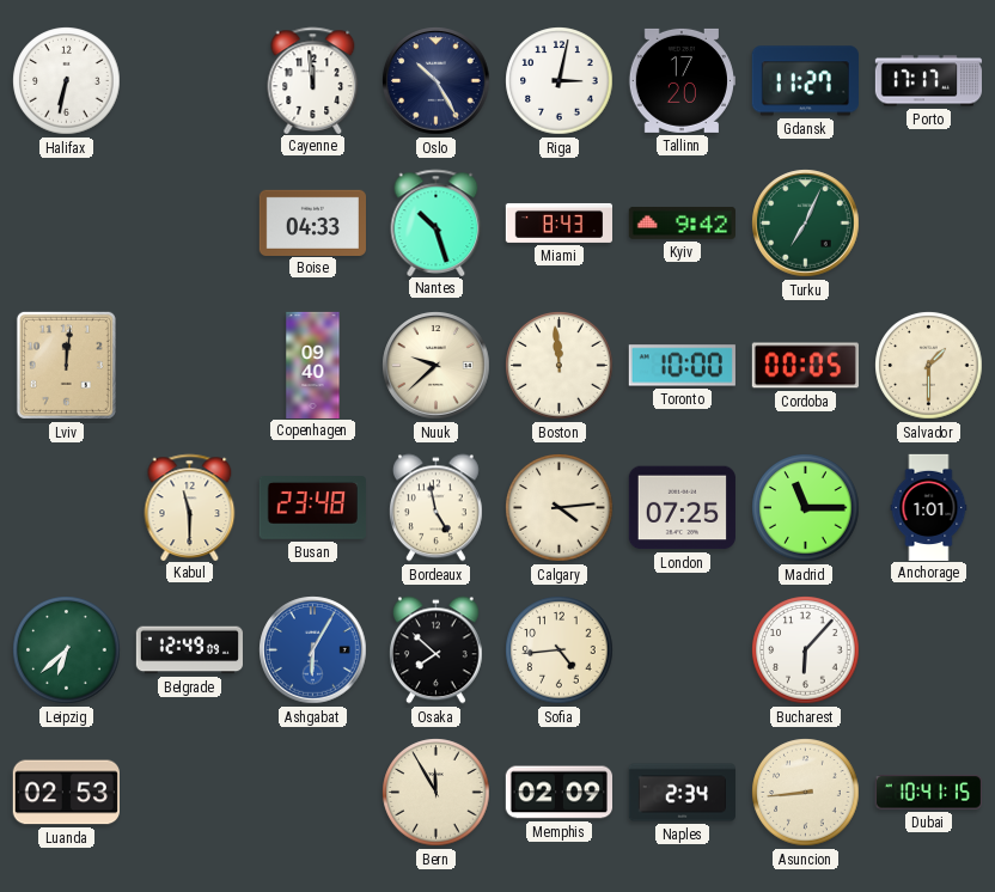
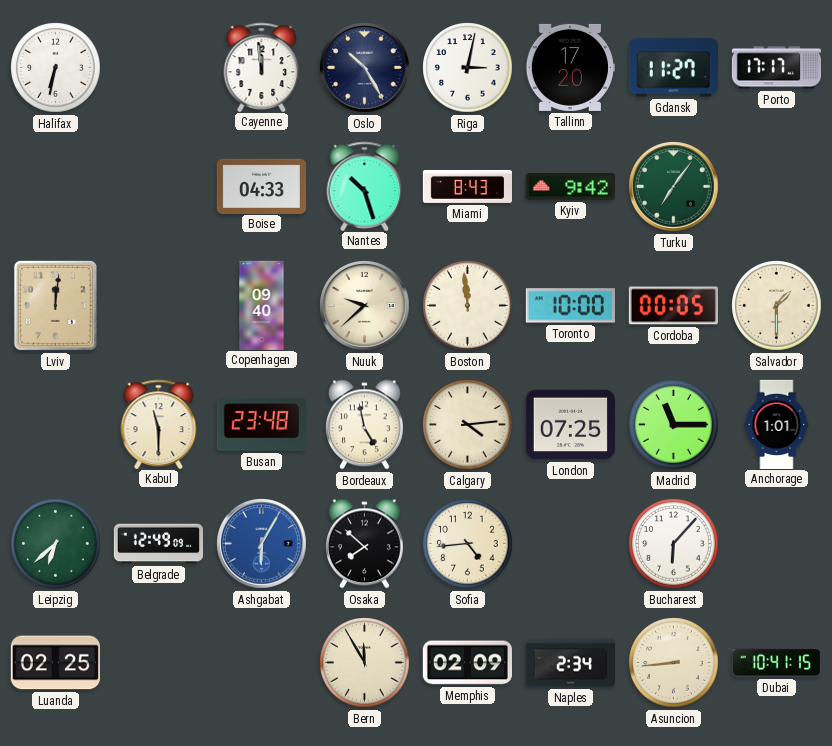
Turku: 7:04 -> 7:06 (674, 187)
Luanda: 02:53 -> 02:25 (55, 663)
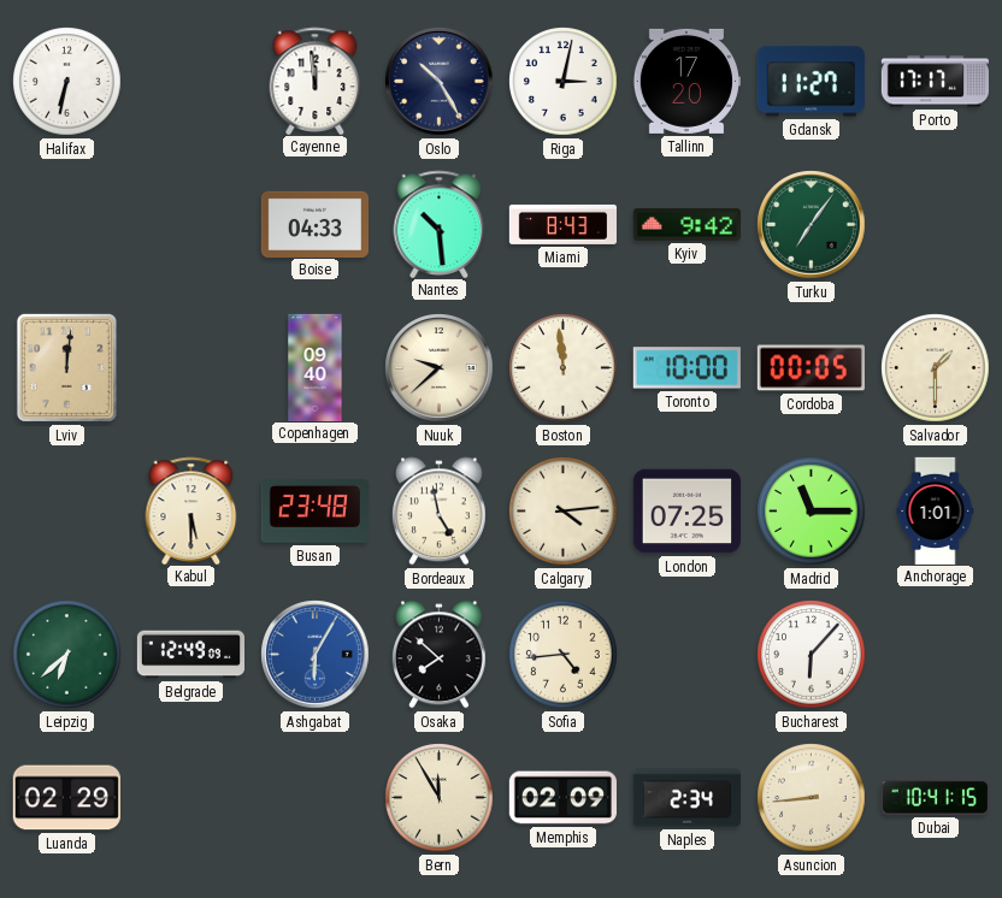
Nantes: 10:27 -> 10:29 (440, 224)
Kabul: 11:30 -> 5:30 (191, 510)
Luanda: 02:25 -> 02:29 (66, 798)
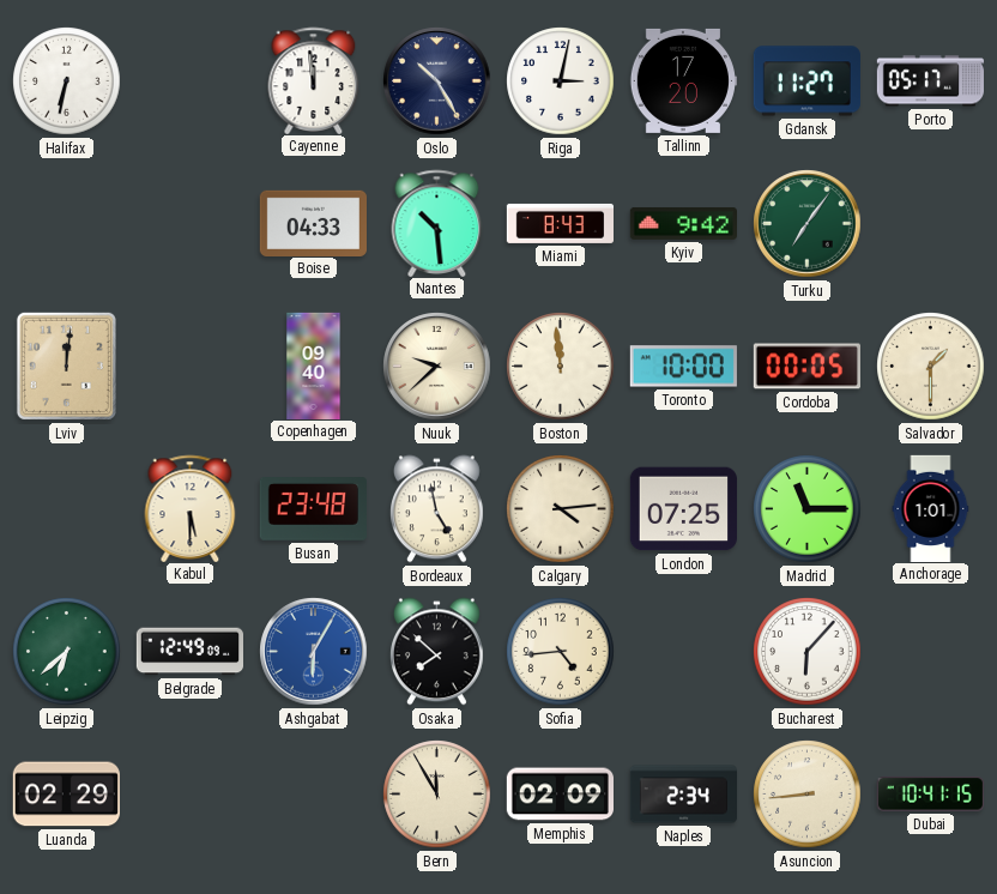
Porto: 17:17 -> 05:17 (930, 81)
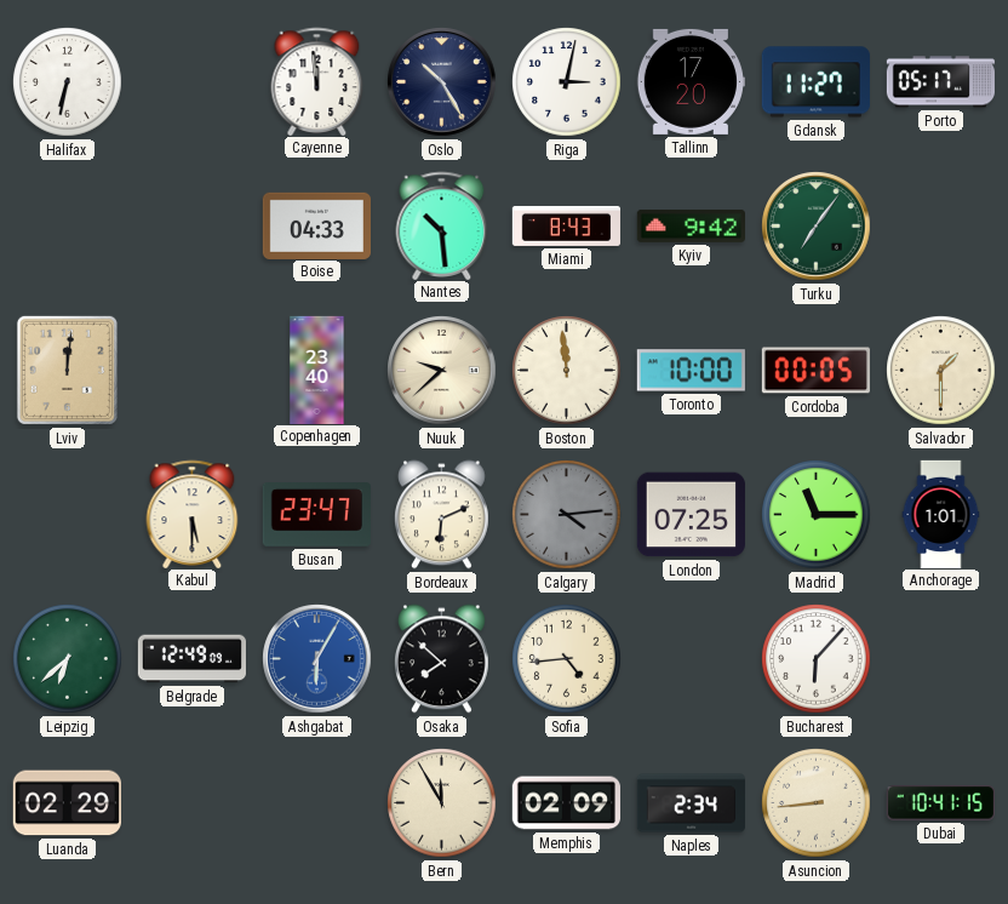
Copenhagen: 09:40 -> 23:40 (317, 370)
Busan: 23:48 -> 23:47 (316, 515)
Bordeaux: 4:58 -> 6:11 (441, 515)
Calgary dial: cream -> grey (567, 515)
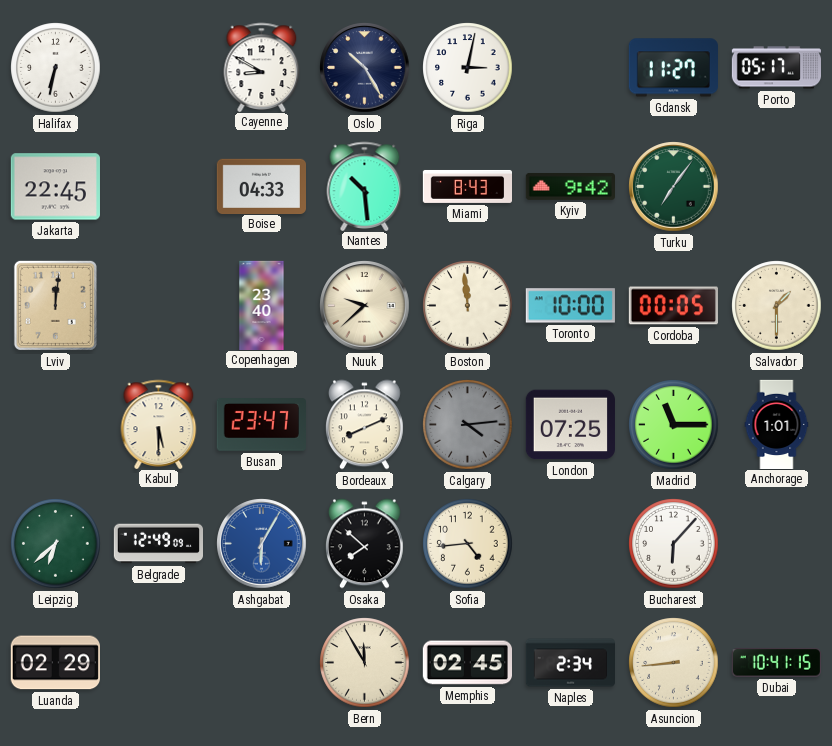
Cayenne: 11:59 -> 8:50 (262, 67)
Tallinn: 17:20 -> none (691, 81)
Jakarta: none -> 22:45 (55, 187)
Bordeaux: 6:11 -> 8:11 (364, 425)
Memphis: 02:09 -> 02:45 (467, 663)
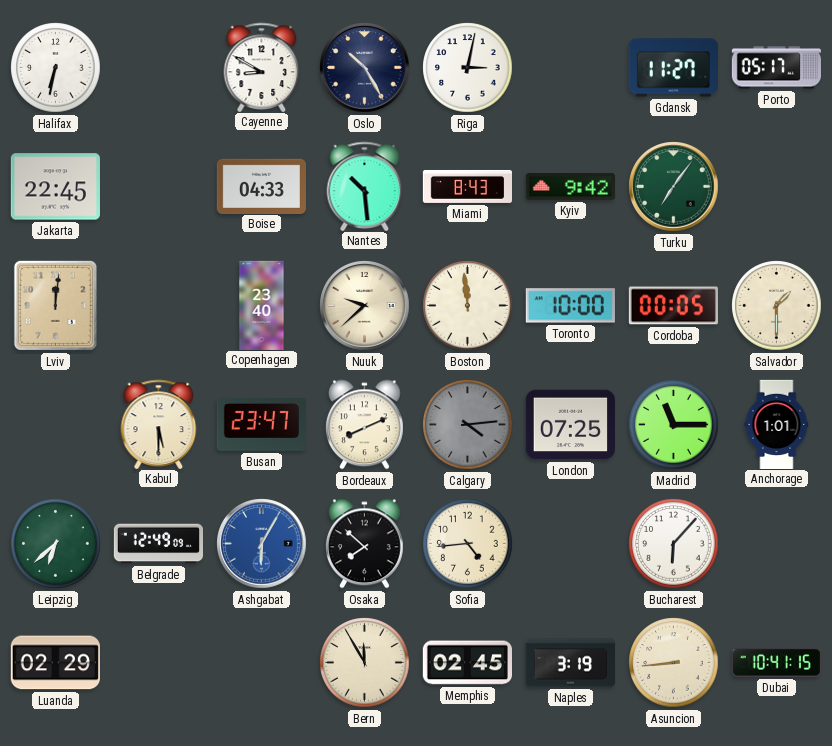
Naples: 2:34 -> 3:19 (570, 663)
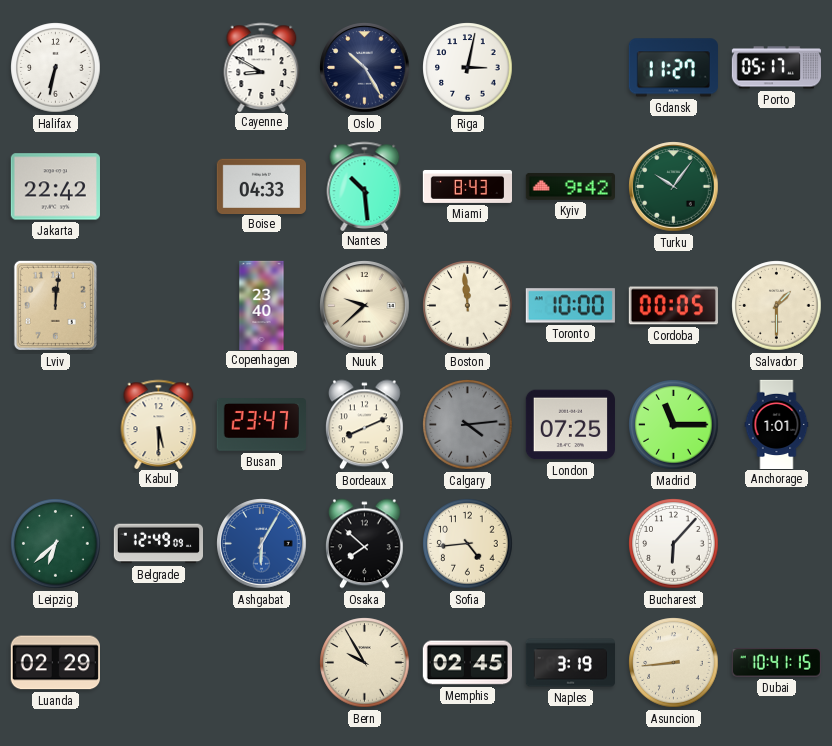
Jakarta: 22:45 -> 22:42 (55, 187)
Turku: 7:06 -> 10:06 (674, 187)
Bern: 11:55 -> 9:55 (365, 663)
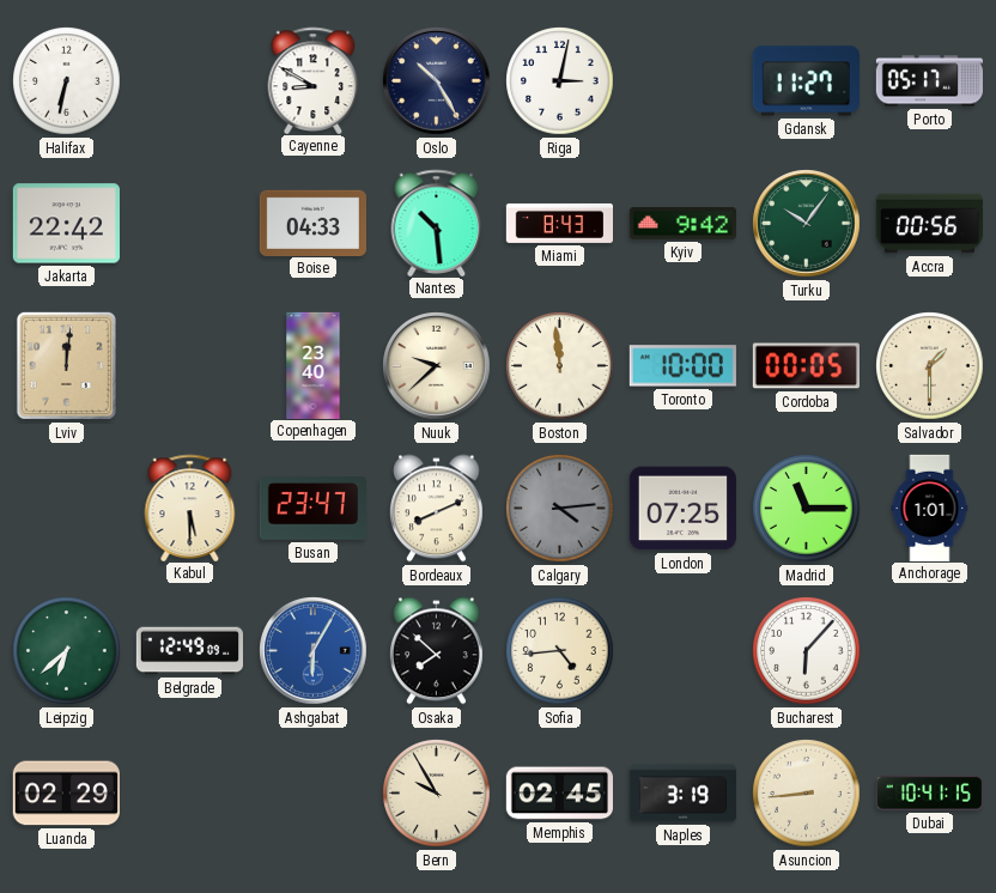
Accra: none -> 00:56 (929, 224)
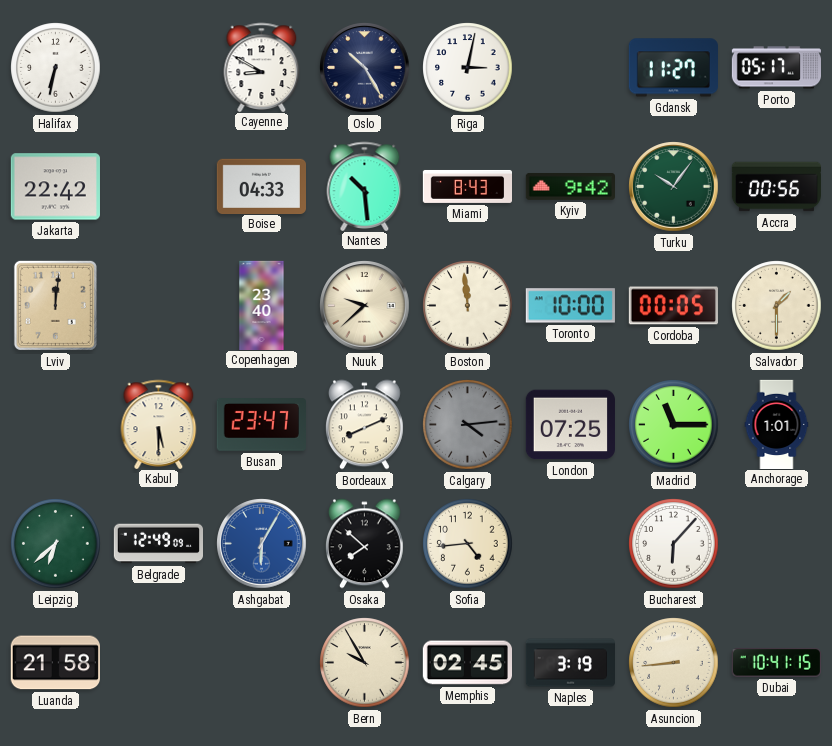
Luanda: 02:29 -> 21:58 (55, 663)
